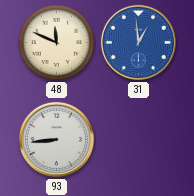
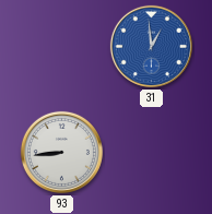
48: 11:49 -> none (57, 43)
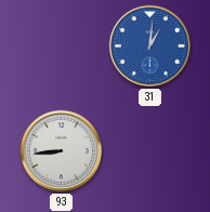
31: 12:59 -> 1:01 (149, 45)
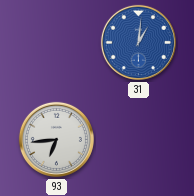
93: 8:44 -> 6:44 (56, 139)
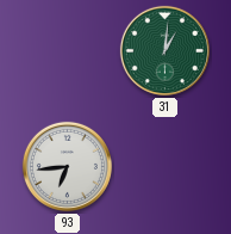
31 dial: blue -> green (164, 50)
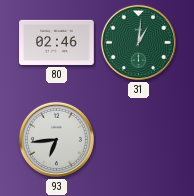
80: none -> 02:46 (57, 42)
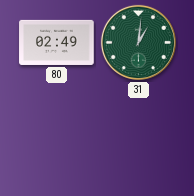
80: 02:46 -> 02:49 (57, 42)
93: 6:44 -> none (56, 139)
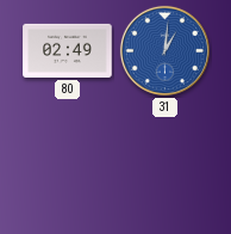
31 dial: green -> blue (164, 50)
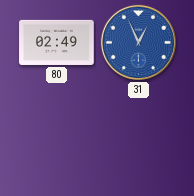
31: 1:01 -> 12:56 (138, 42)
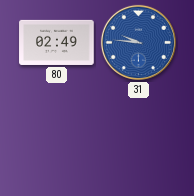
31: 12:56 -> 9:46 (138, 42)
